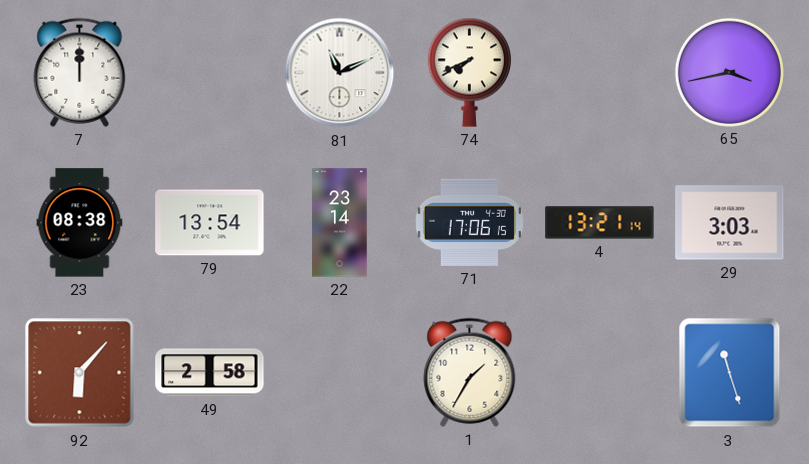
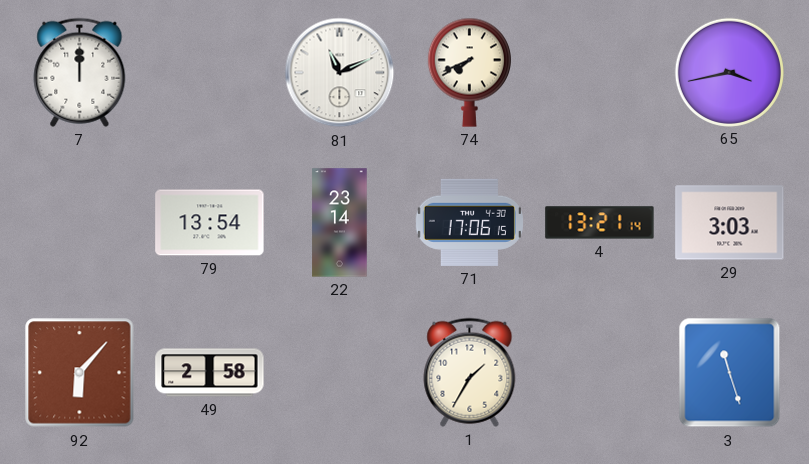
23: 08:38 -> none (80, 223)
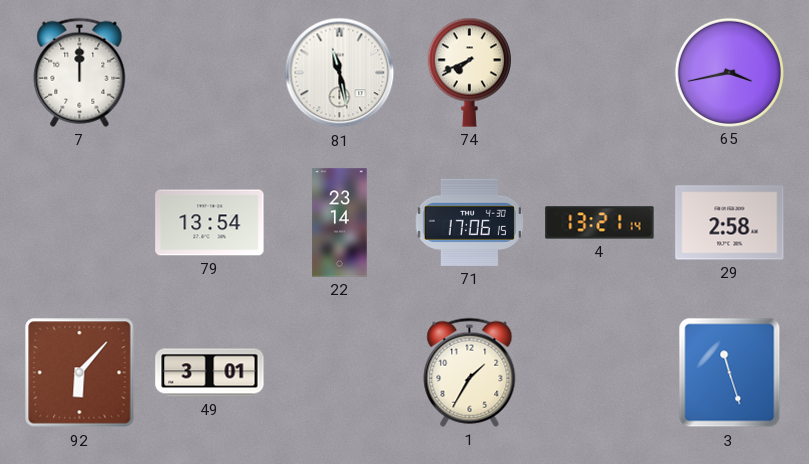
81: 11:11 -> 11:28 (340, 73)
29: 3:03 -> 2:58 (730, 223)
49: 2:58 -> 3:01 (210, 373)
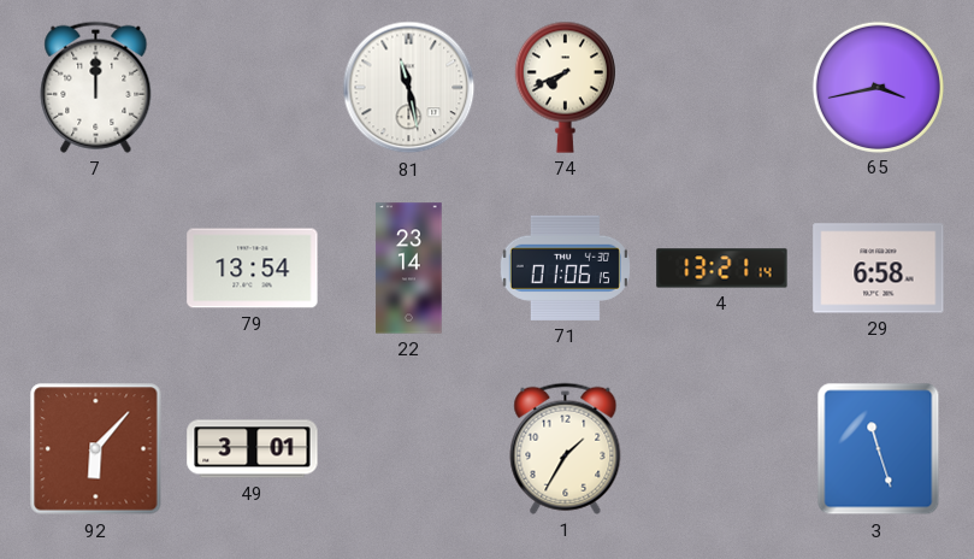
71: 17:06 -> 01:06 (565, 267)
29: 2:58 -> 6:58 (879, 269)
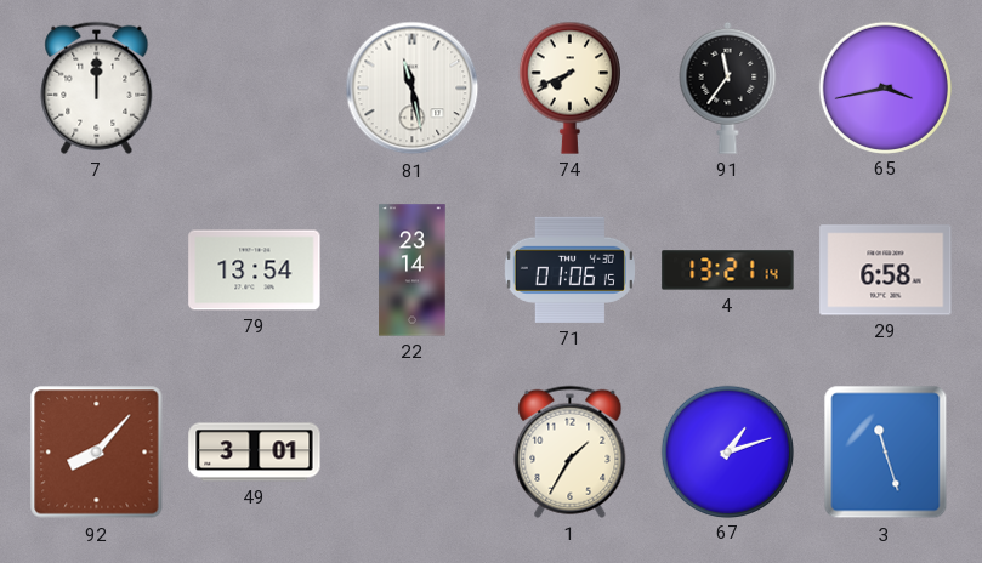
91: none -> 11:36 (728, 87)
92: 6:07 -> 8:07 (97, 453)
67: none -> 1:12 (727, 451)
